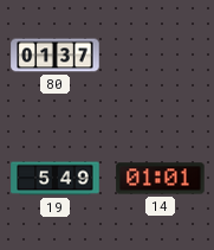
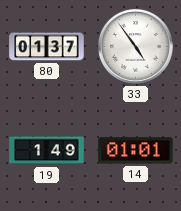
33: none -> 4:54 (135, 46)
19: 5:49 -> 1:49 (47, 151)
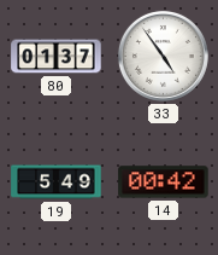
19: 1:49 -> 5:49 (57, 182)
14: 01:01 -> 00:42 (164, 182)
